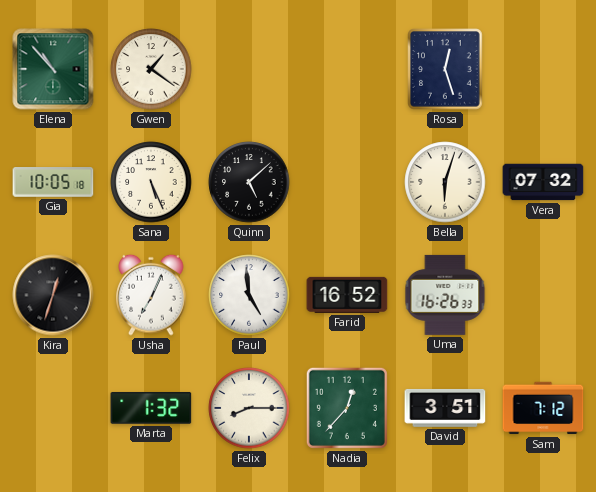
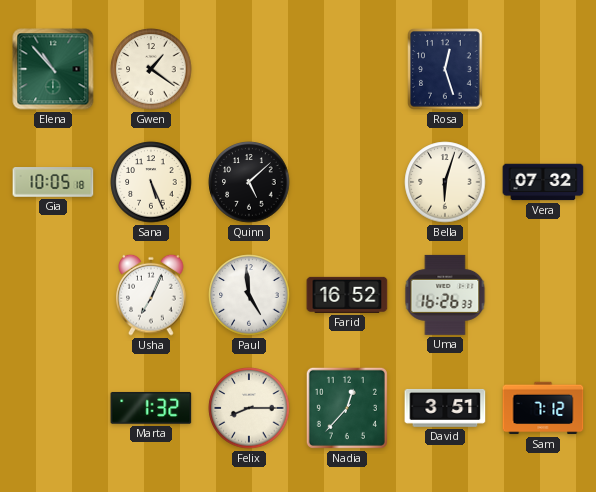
Kira: 12:33 -> none (53, 295)
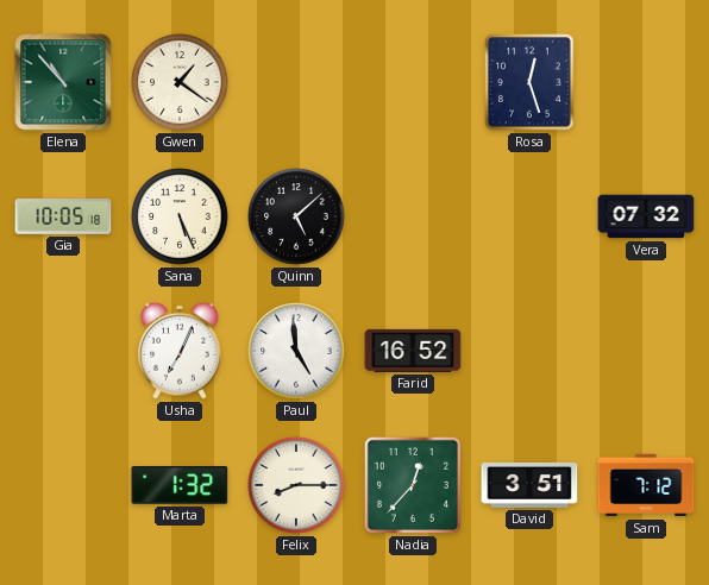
Bella: 6:03 -> none (445, 182)
Uma: 16:26 -> none (445, 295)
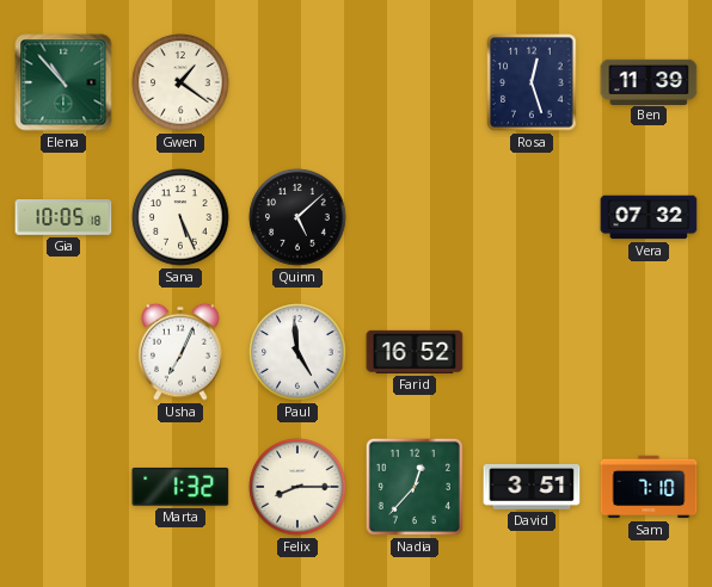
Ben: none -> 11:39 (649, 81)
Sam: 7:12 -> 7:10 (649, 487)
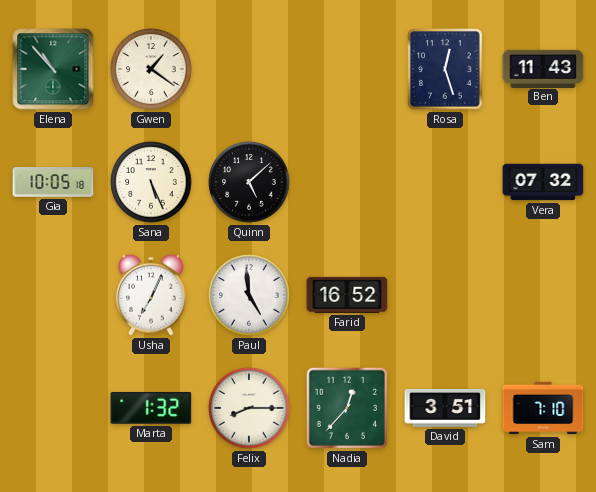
Ben: 11:39 -> 11:43 (543, 68)
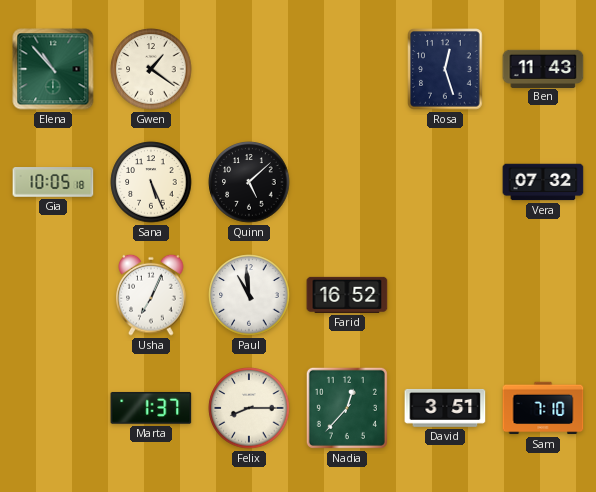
Paul: 4:59 -> 10:59 (249, 295)
Marta: 1:32 -> 1:37 (151, 408)
